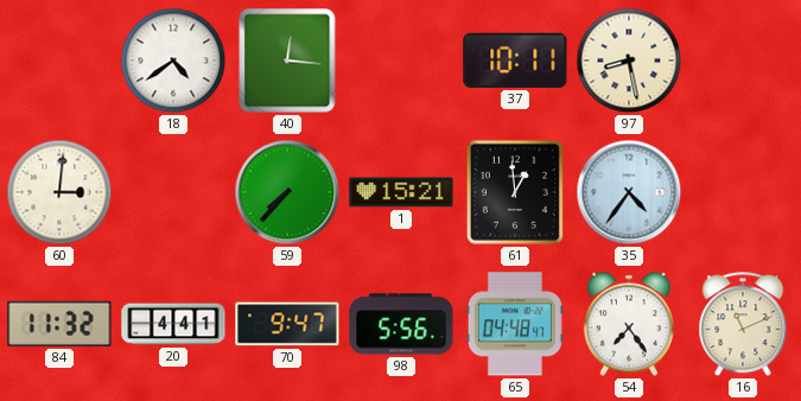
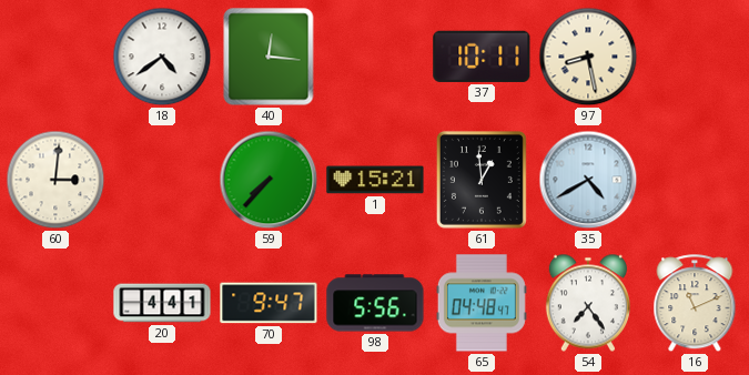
35: 4:36 -> 4:40 (588, 180)
84: 11:32 -> none (59, 324)
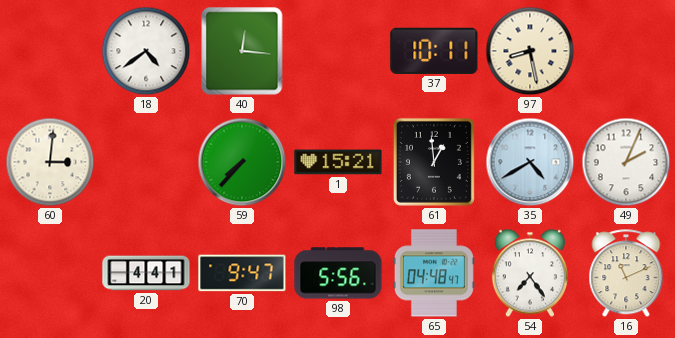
49: none -> 2:04 (626, 162)
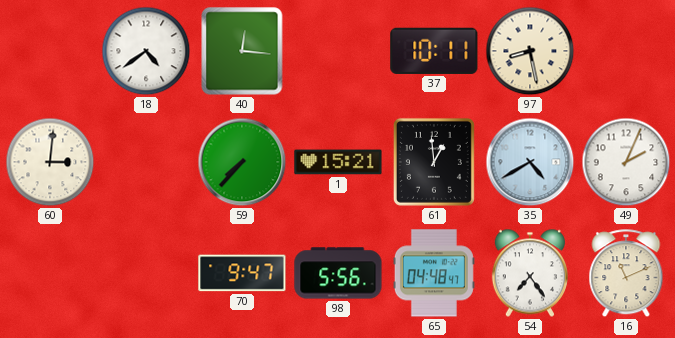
20: 4:41 -> none (146, 273)
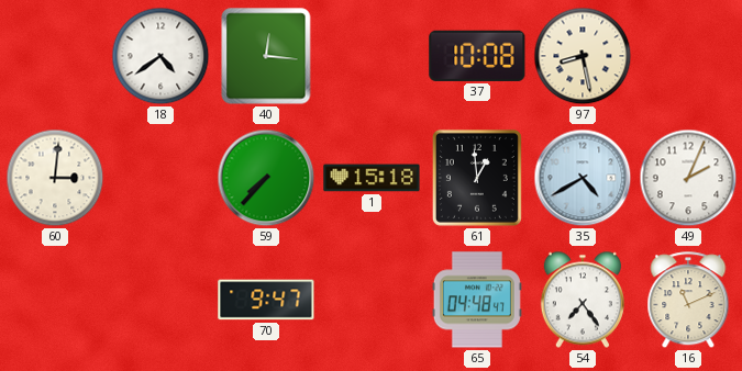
37: 10:11 -> 10:08 (477, 56)
1: 15:21 -> 15:18 (372, 178)
98: 5:56 -> none (338, 273)
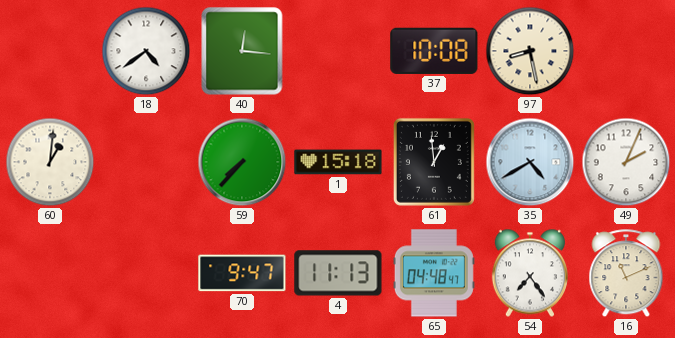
60: 3:01 -> 1:01 (50, 162)
4: none -> 11:13 (338, 273)
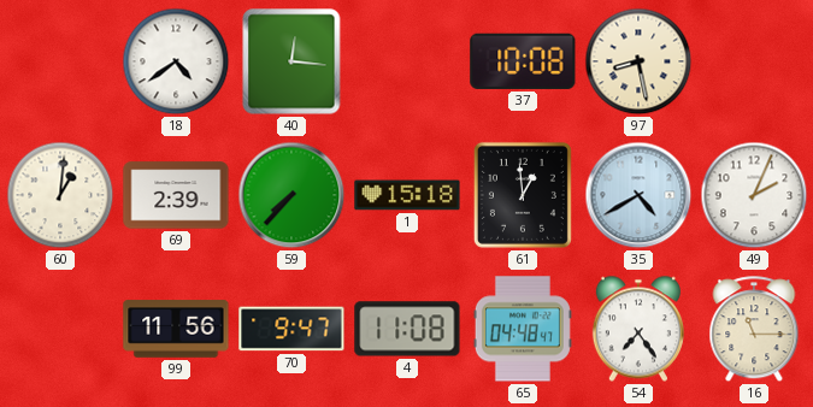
69: none -> 2:39 (176, 195)
99: none -> 11:56 (176, 329)
4: 11:13 -> 11:08 (407, 329)
16: 11:11 -> 11:15 (754, 330)
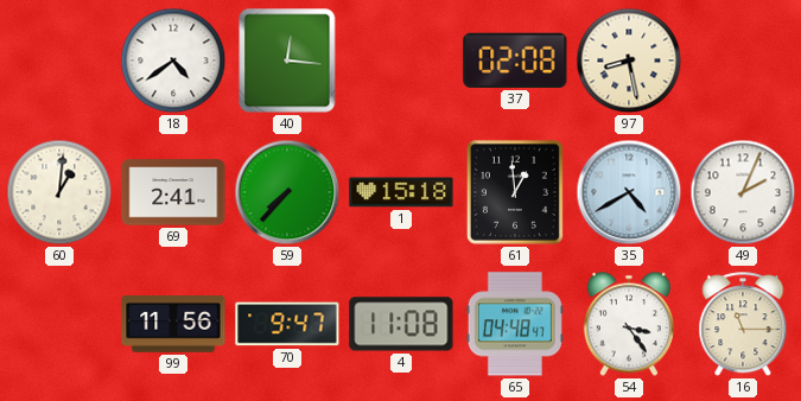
37: 10:08 -> 02:08 (515, 61)
69: 2:39 -> 2:41 (173, 192)
54: 7:24 -> 3:24 (629, 324)
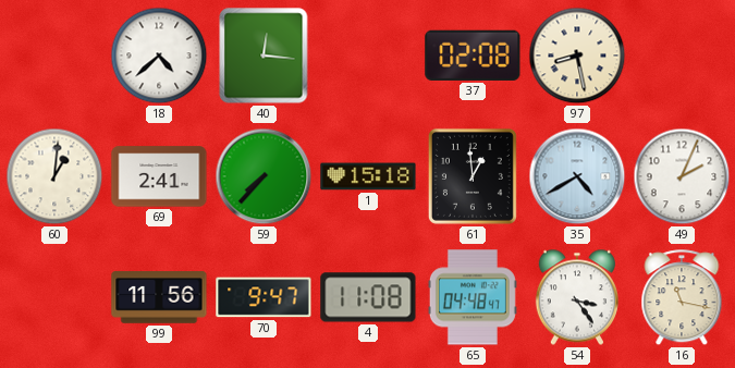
18: 4:39 -> 4:38 (159, 56)
16: 11:15 -> 11:17 (682, 298)
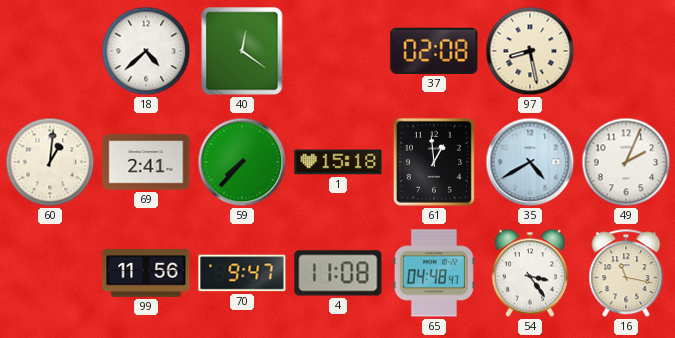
40: 12:16 -> 12:21 (242, 51)
